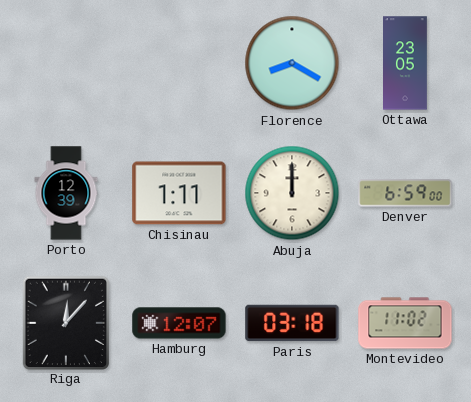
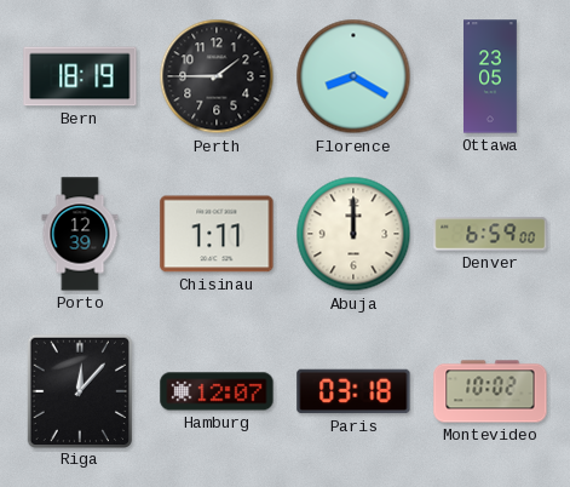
Bern: none -> 18:19 (80, 76)
Perth: none -> 1:45 (217, 76)
Montevideo: 11:02 -> 10:02 (490, 391)
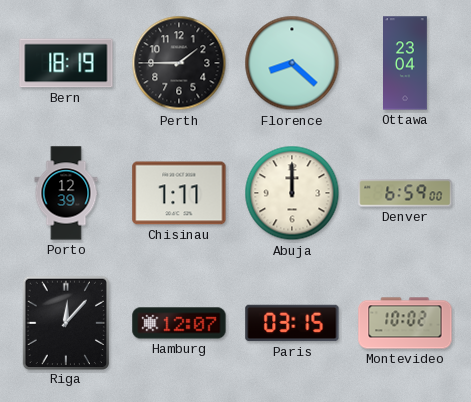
Florence: 8:20 -> 8:22 (292, 63)
Ottawa: 23:05 -> 23:04 (405, 63)
Paris: 03:18 -> 03:15 (292, 323)
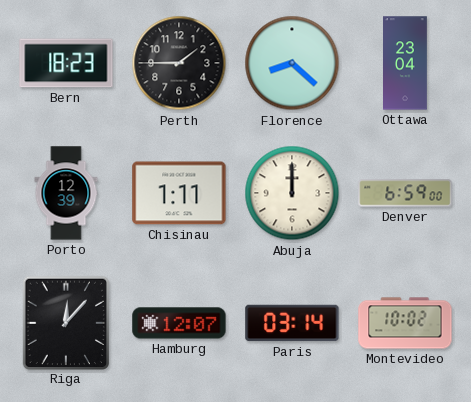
Bern: 18:19 -> 18:23 (66, 63)
Paris: 03:15 -> 03:14 (292, 323)
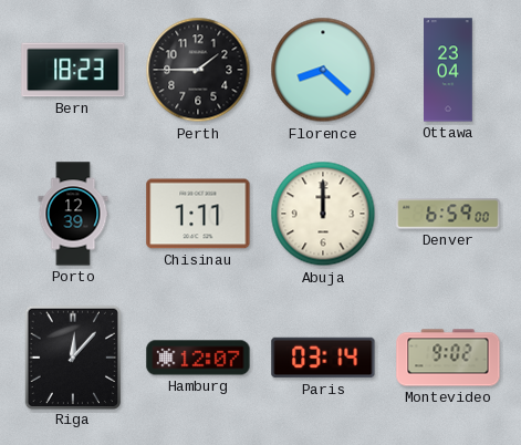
Montevideo: 10:02 -> 9:02 (448, 358)
